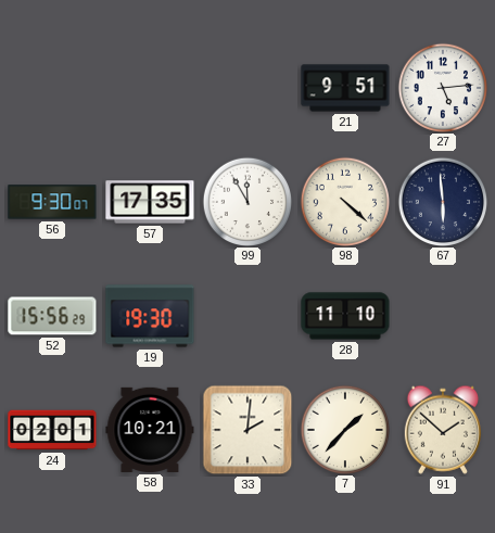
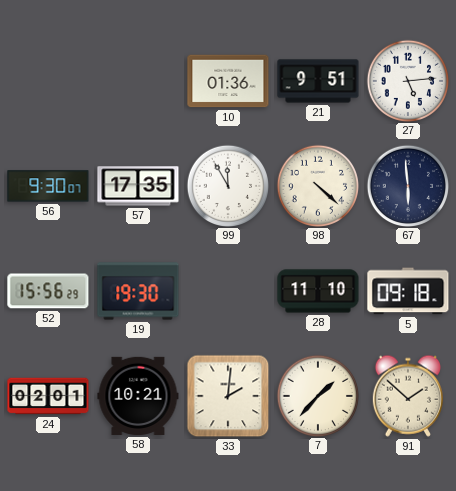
10: none -> 01:36 (228, 81)
5: none -> 09:18 (408, 291)
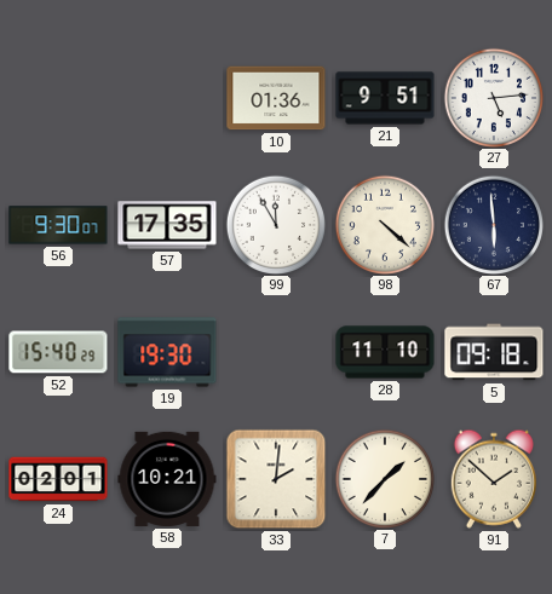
52: 15:56 -> 15:40 (58, 352)
